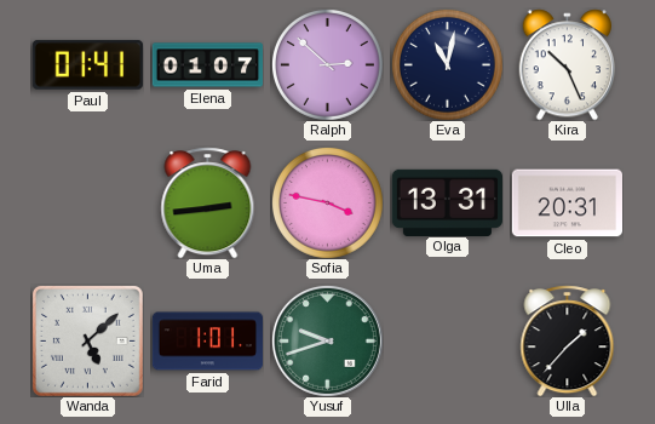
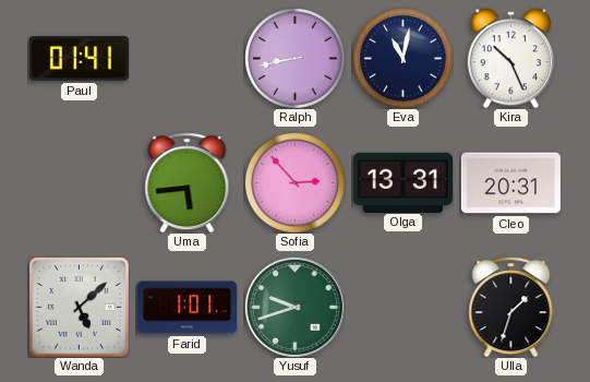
Elena: 01:07 -> none (207, 65)
Ralph: 2:52 -> 8:43 (294, 58)
Uma: 2:44 -> 5:44 (188, 182)
Sofia: 3:47 -> 2:53 (294, 182)
Ulla: 1:37 -> 1:33 (511, 307)
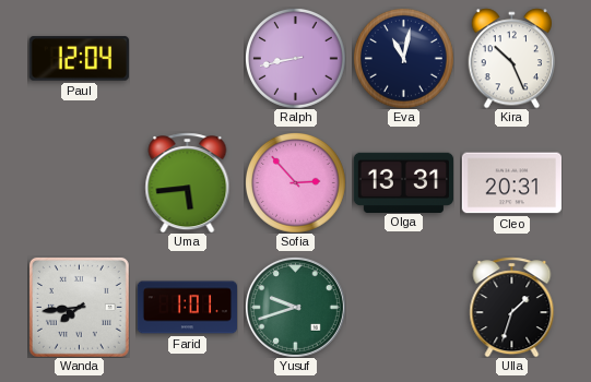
Paul: 01:41 -> 12:04 (79, 59)
Wanda: 5:08 -> 7:44 (79, 307)
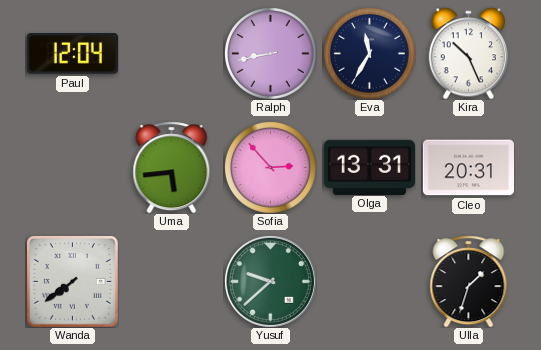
Eva: 11:02 -> 11:35 (369, 53)
Wanda: 7:44 -> 7:39 (72, 281)
Farid: 1:01 -> none (187, 308)
Yusuf: 9:42 -> 9:38 (270, 281)
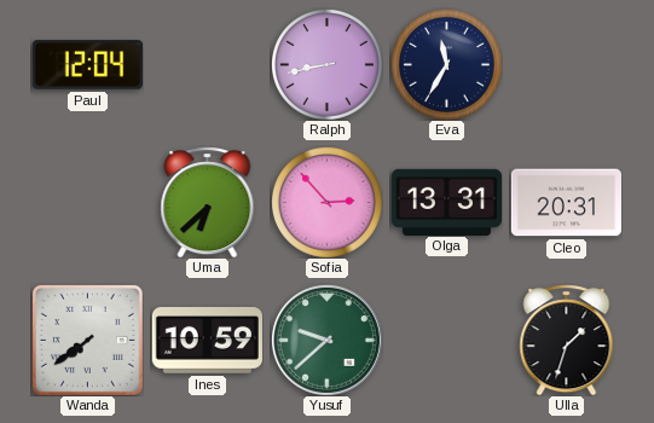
Kira: 10:26 -> none (469, 53)
Uma: 5:44 -> 6:38 (208, 202)
Ines: none -> 10:59 (207, 341)
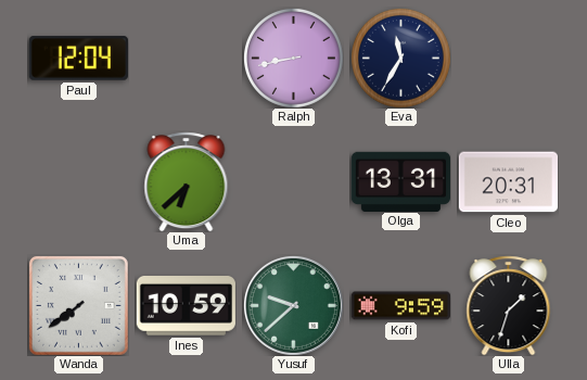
Sofia: 2:53 -> none (326, 202)
Kofi: none -> 9:59 (400, 306)
